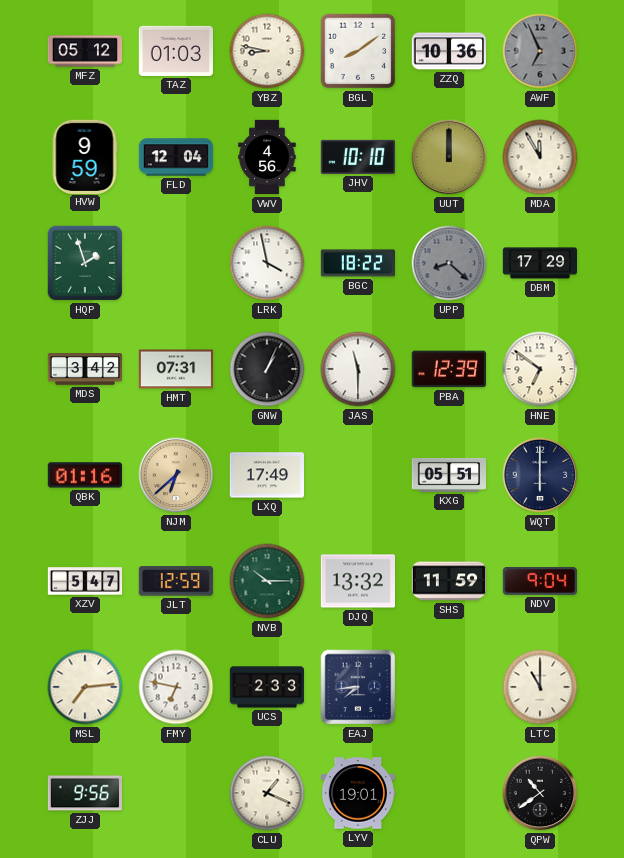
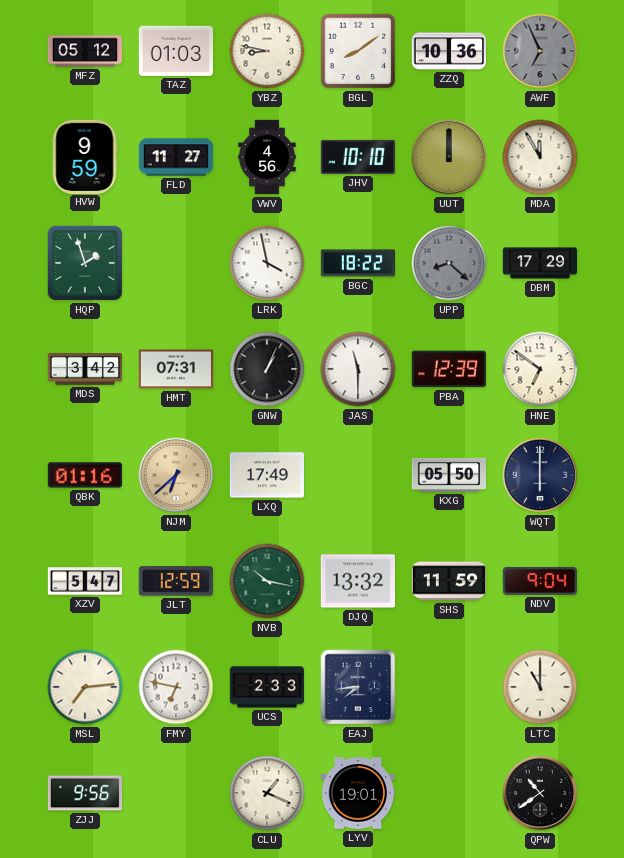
FLD: 12:04 -> 11:27 (175, 157)
KXG: 05:51 -> 05:50 (449, 475)
NVB: 10:15 -> 10:17 (267, 581)
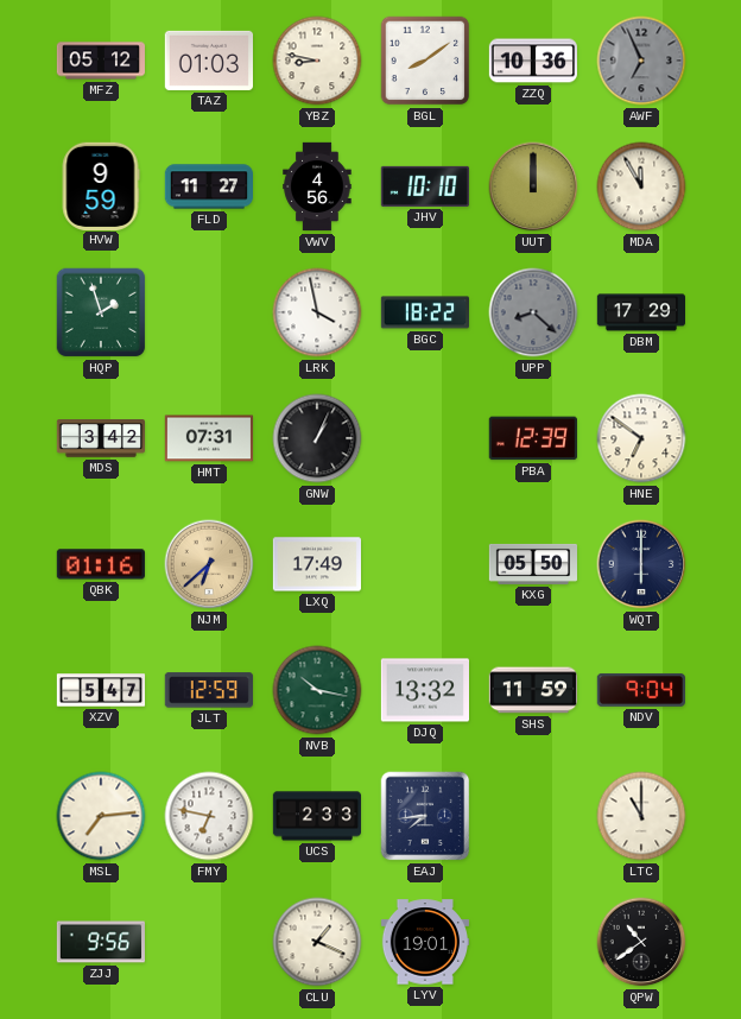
JAS: 11:30 -> none (358, 369)
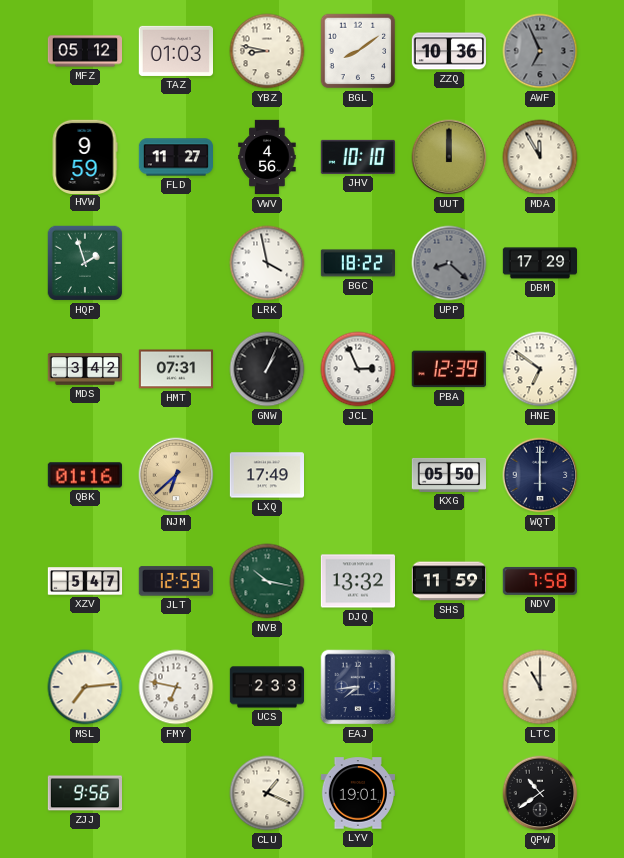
JCL: none -> 2:56 (358, 369)
NDV: 9:04 -> 7:58 (539, 581)
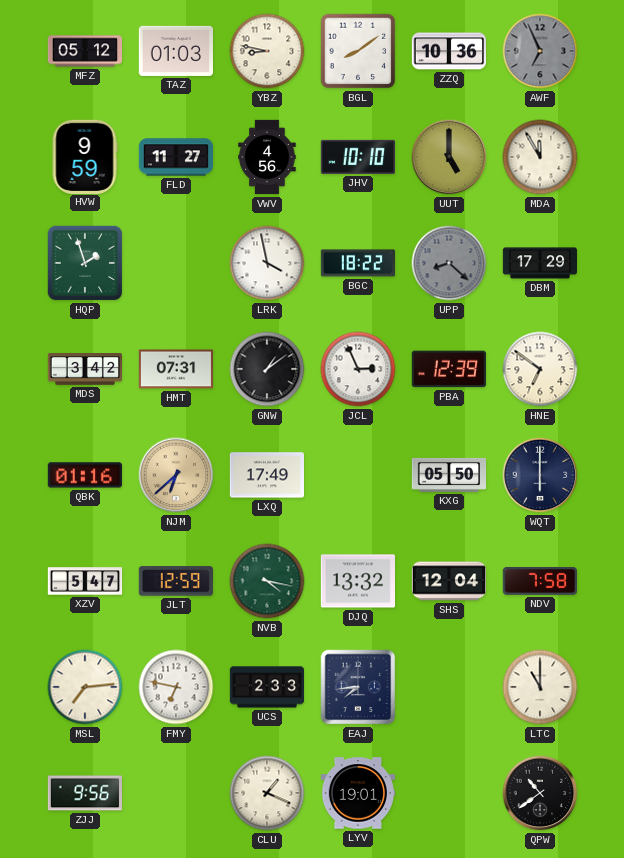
UUT: 12:00 -> 5:00 (449, 157)
GNW: 1:04 -> 1:09 (267, 369)
NVB: 10:17 -> 4:17 (267, 581)
SHS: 11:59 -> 12:04 (448, 581)
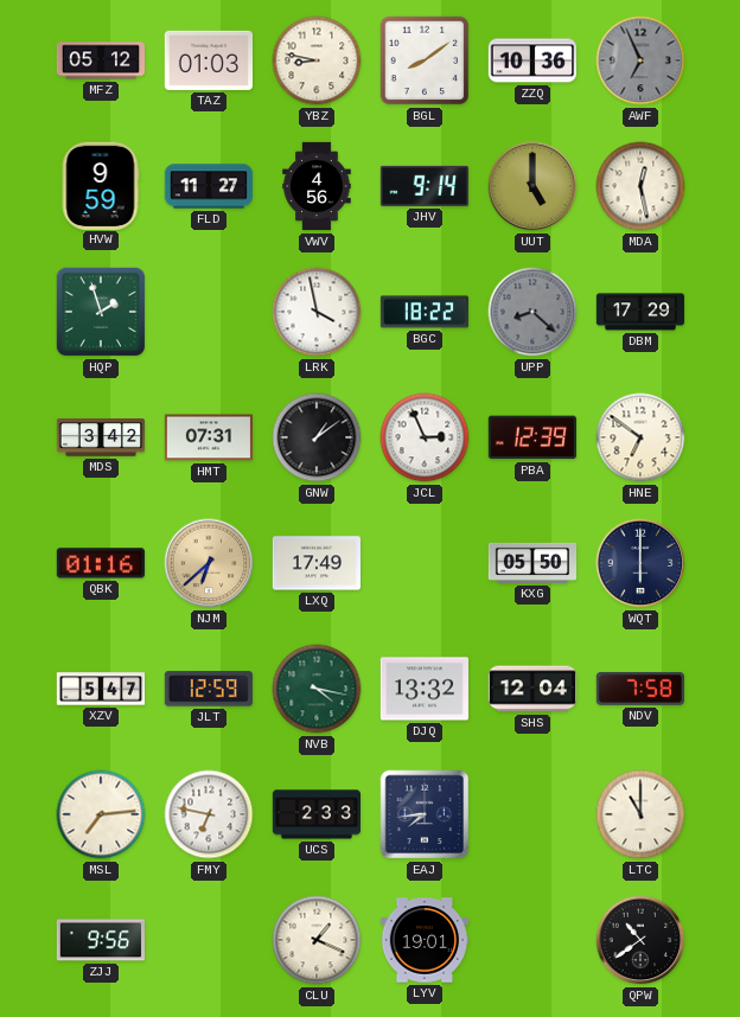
JHV: 10:10 -> 9:14 (423, 186)
MDA: 11:55 -> 12:28 (640, 186)
